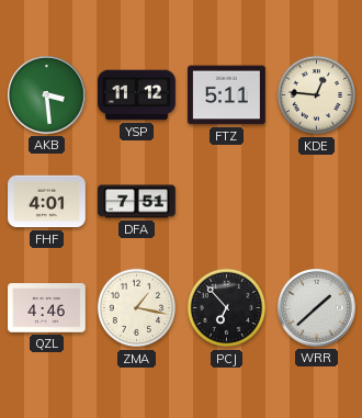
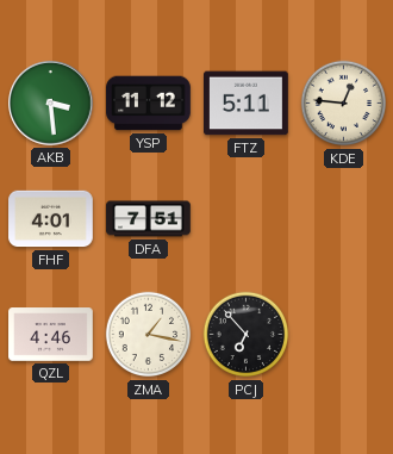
WRR: 1:38 -> none (317, 308)
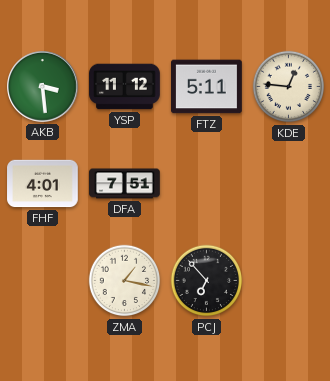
QZL: 4:46 -> none (51, 335)
